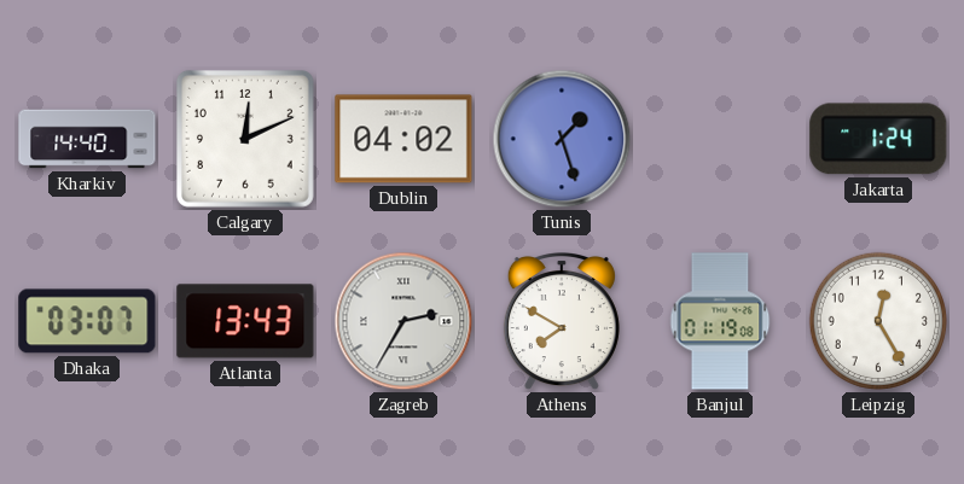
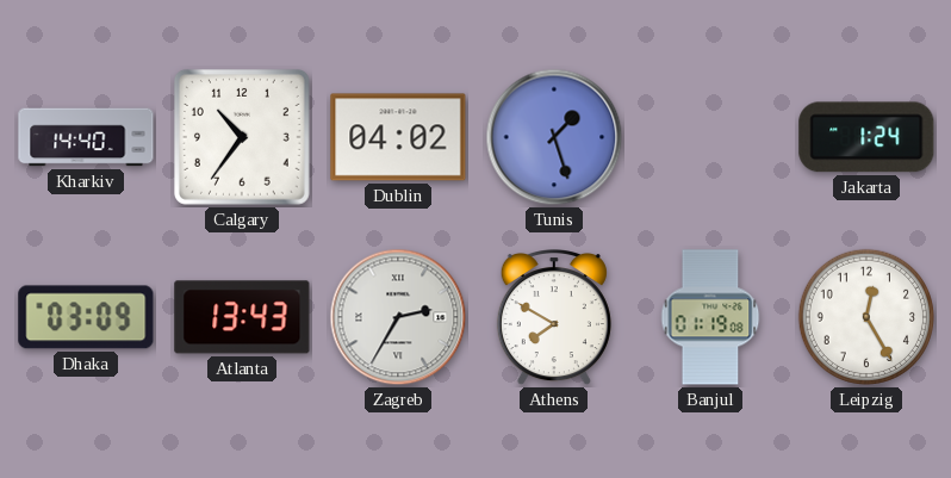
Calgary: 12:11 -> 10:36 (242, 137)
Dhaka: 03:07 -> 03:09 (86, 317)
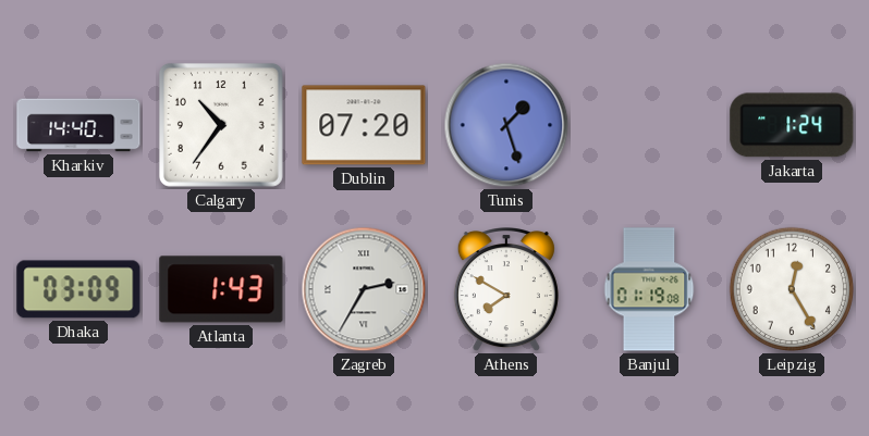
Dublin: 04:02 -> 07:20 (364, 125)
Atlanta: 13:43 -> 1:43 (221, 289)
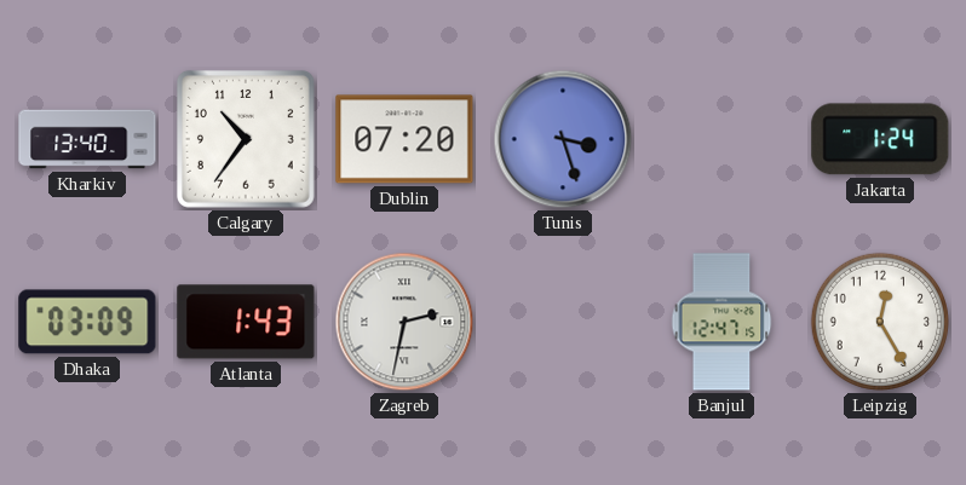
Kharkiv: 14:40 -> 13:40 (87, 139)
Tunis: 1:27 -> 3:27 (563, 139)
Zagreb: 2:35 -> 2:32 (404, 322)
Athens: 7:50 -> none (506, 290)
Banjul: 01:19 -> 12:47 (721, 322)
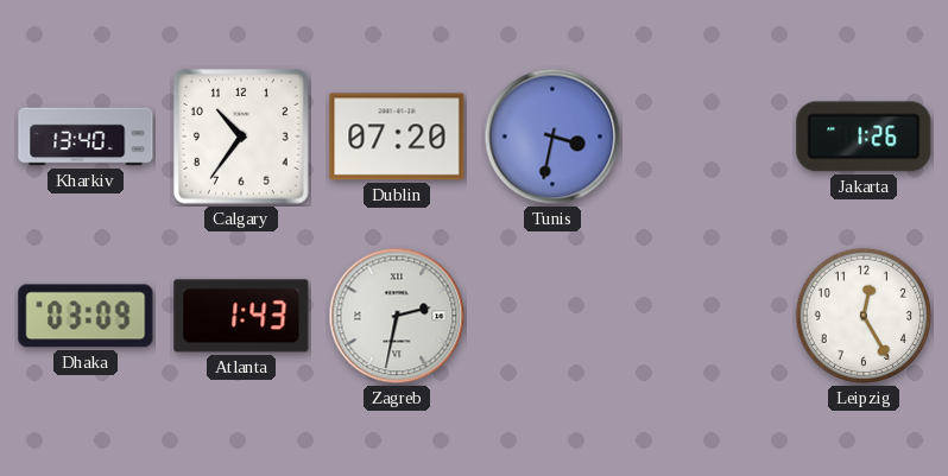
Tunis: 3:27 -> 3:32 (552, 137)
Jakarta: 1:24 -> 1:26 (864, 137)
Banjul: 12:47 -> none (721, 322)
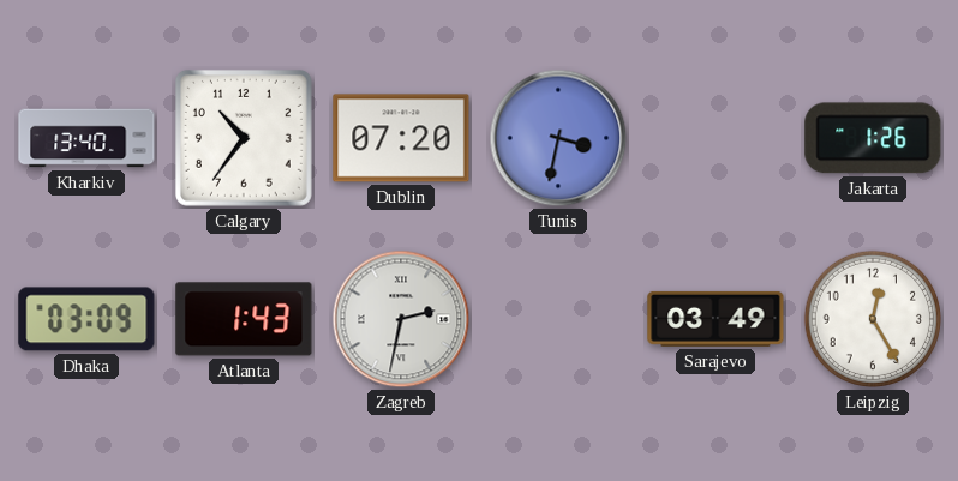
Sarajevo: none -> 03:49 (715, 319)
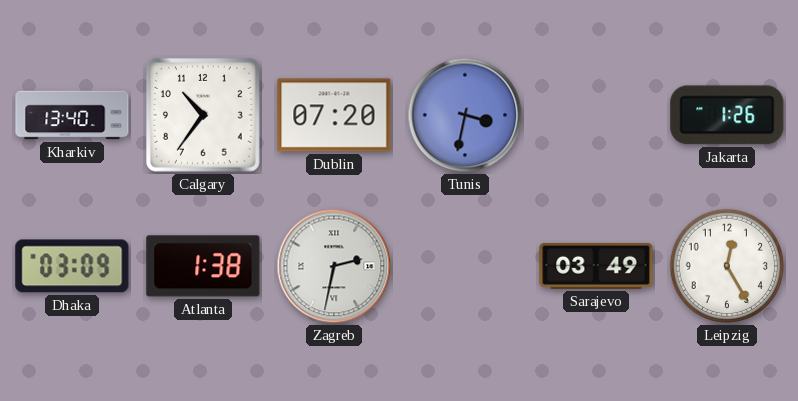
Atlanta: 1:43 -> 1:38 (203, 266)
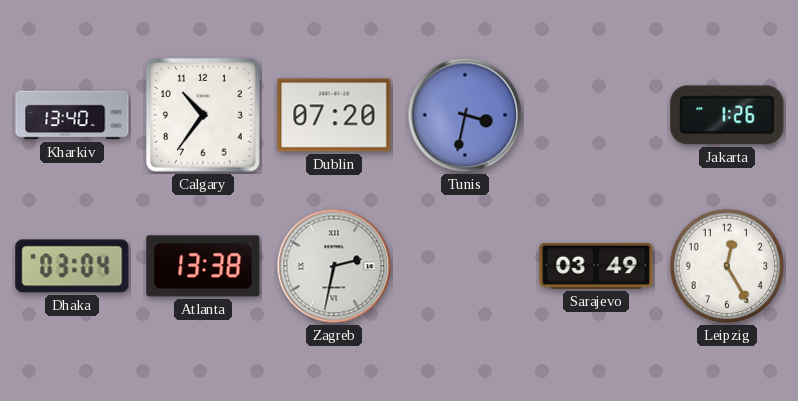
Dhaka: 03:09 -> 03:04 (72, 266)
Atlanta: 1:38 -> 13:38 (203, 266)
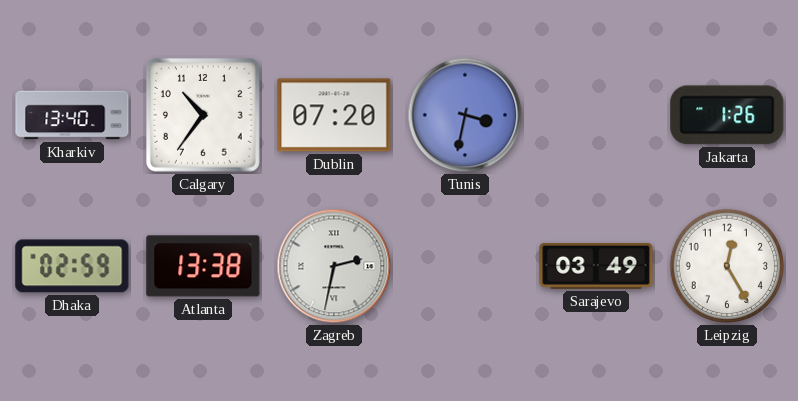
Dhaka: 03:04 -> 02:59 (72, 266)
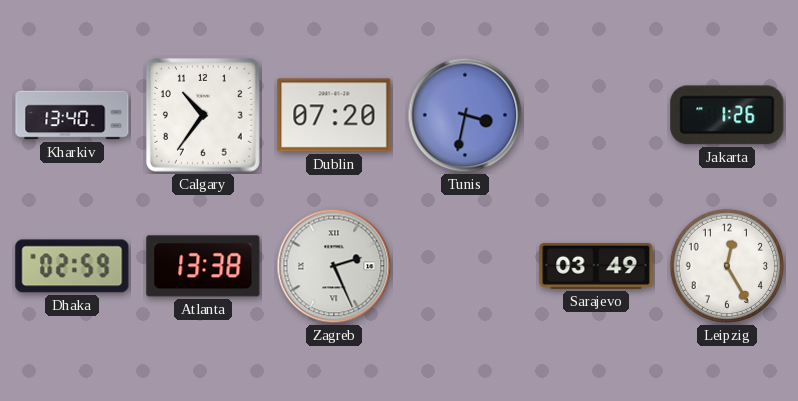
Zagreb: 2:32 -> 2:26 (334, 266)
